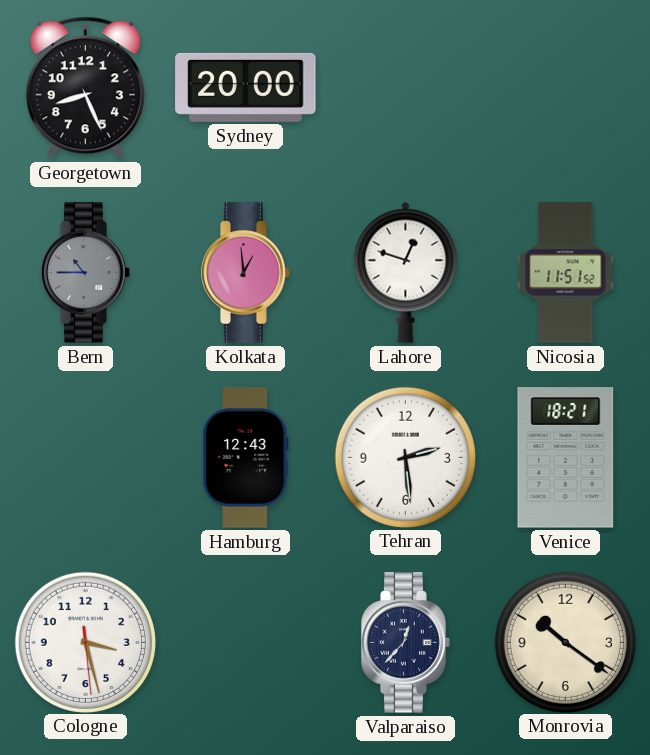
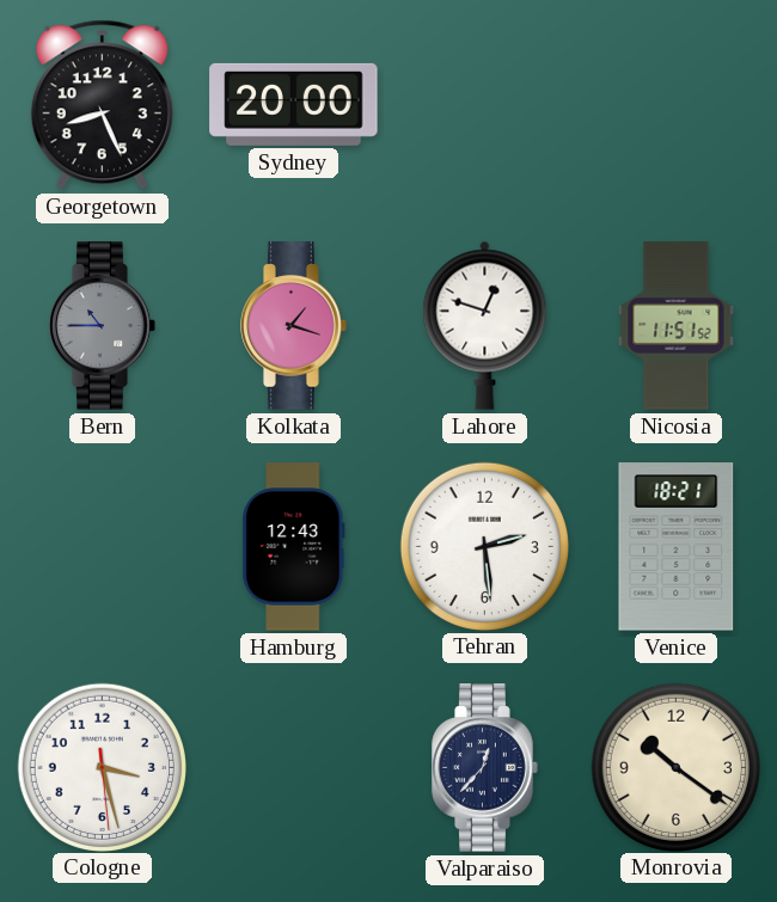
Kolkata: 12:59 -> 1:18 (294, 326)
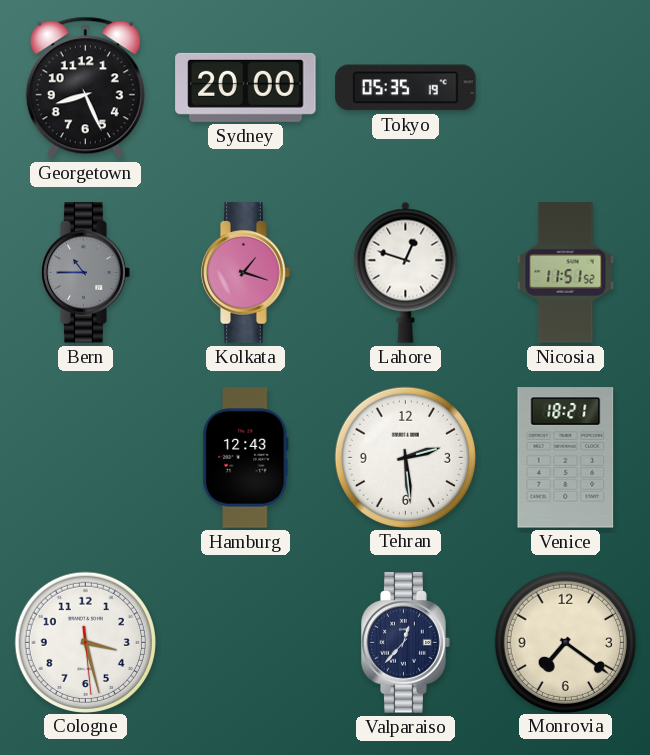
Tokyo: none -> 05:35 (406, 88)
Monrovia: 10:21 -> 7:21 (565, 642)
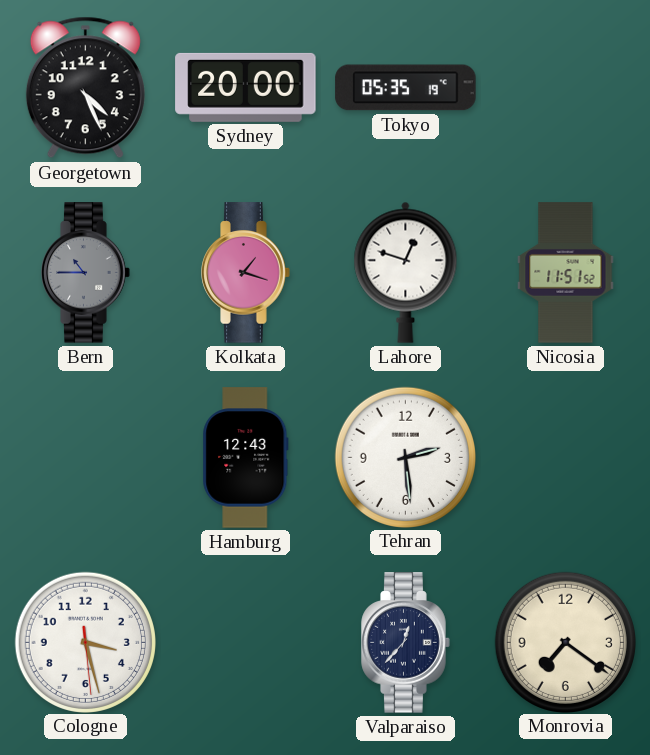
Georgetown: 8:26 -> 4:26 (85, 88)
Venice: 18:21 -> none (566, 458)
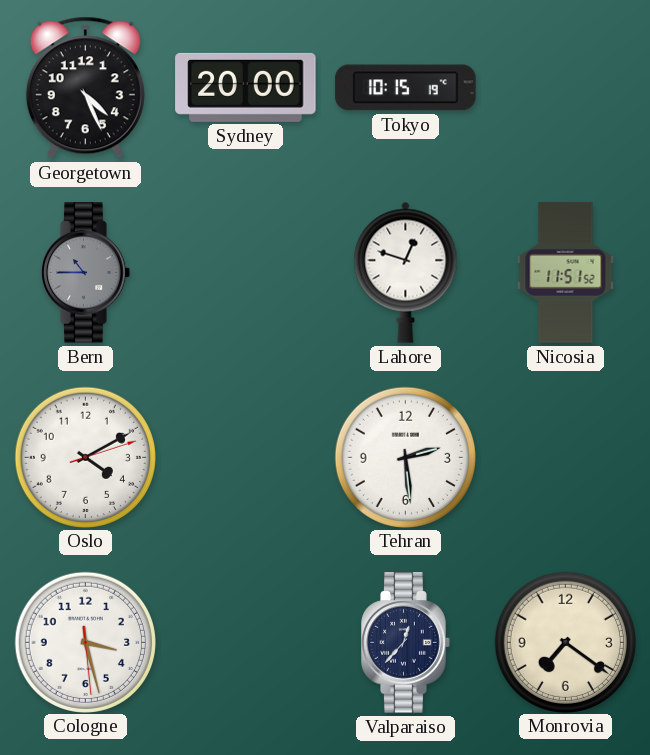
Tokyo: 05:35 -> 10:15 (406, 88)
Kolkata: 1:18 -> none (246, 273)
Oslo: none -> 4:10 (85, 457)
Hamburg: 12:43 -> none (246, 458)
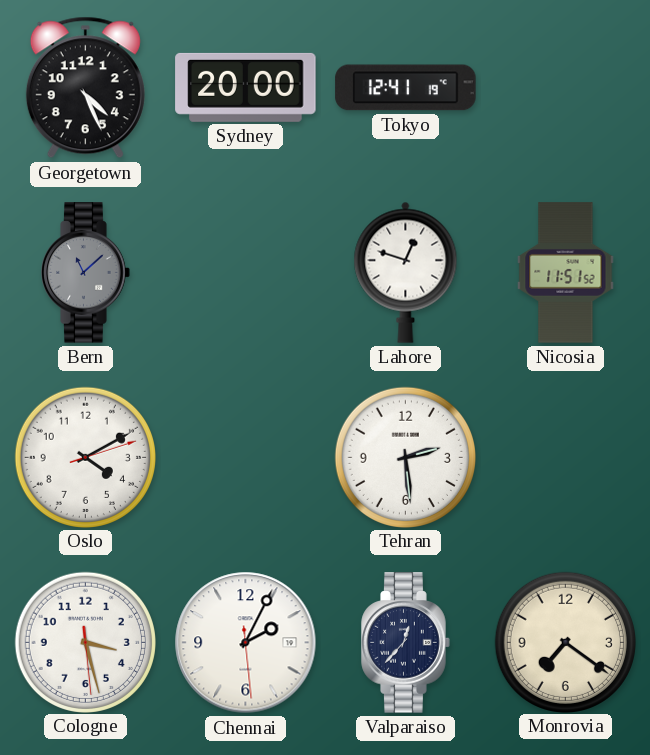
Tokyo: 10:15 -> 12:41 (406, 88)
Bern: 10:45 -> 11:08 (86, 273)
Chennai: none -> 2:04 (246, 643)
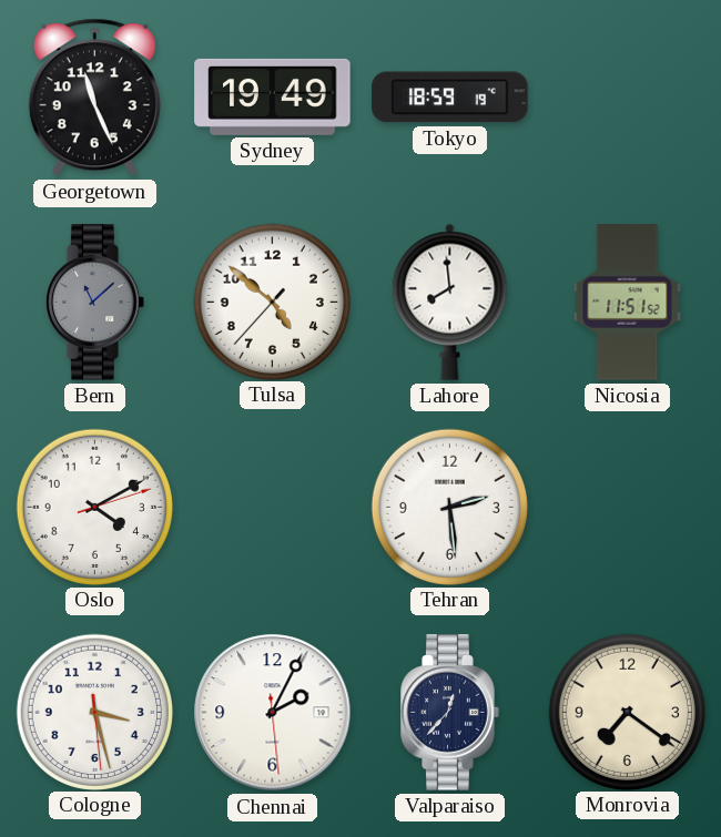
Georgetown: 4:26 -> 11:26 (94, 98)
Sydney: 20:00 -> 19:49 (273, 96)
Tokyo: 12:41 -> 18:59 (450, 98)
Tulsa: none -> 4:51 (272, 302)
Lahore: 12:48 -> 7:59 (450, 302)
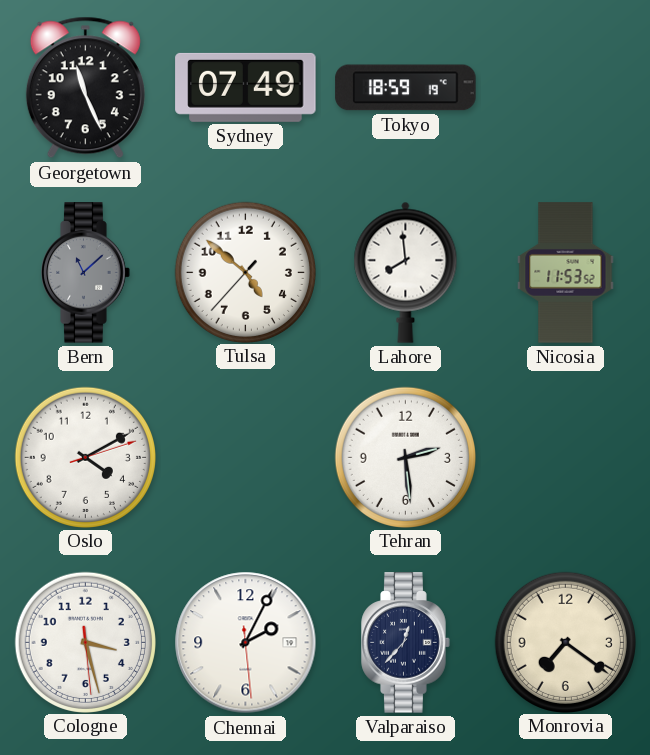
Sydney: 19:49 -> 07:49 (246, 87)
Nicosia: 11:51 -> 11:53 (566, 273)
